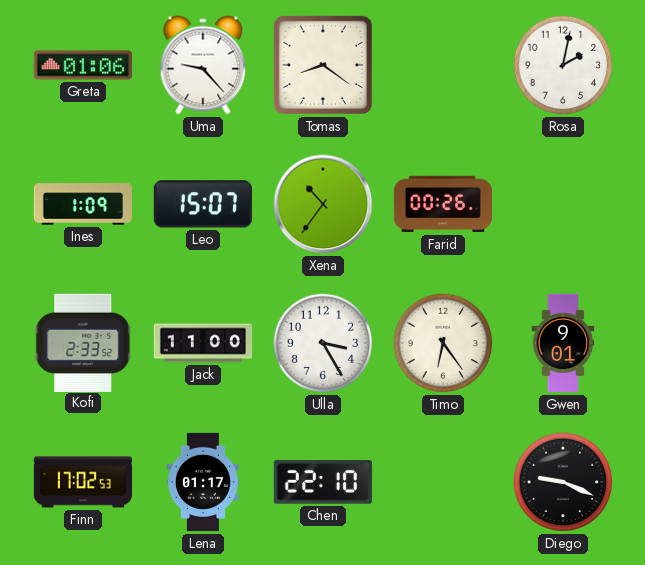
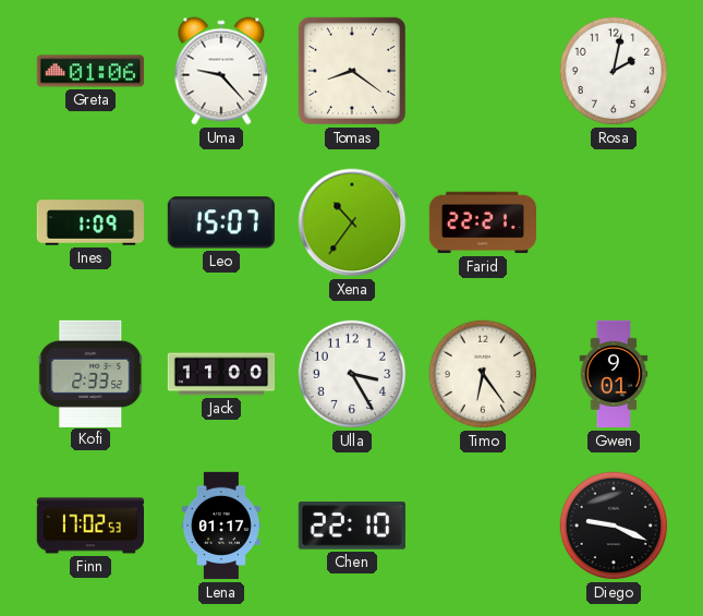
Farid: 00:26 -> 22:21 (482, 222)
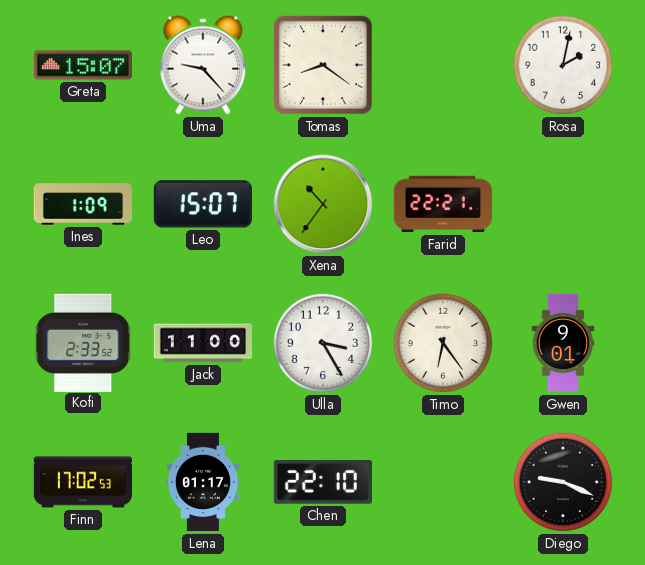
Greta: 01:06 -> 15:07 (82, 65)
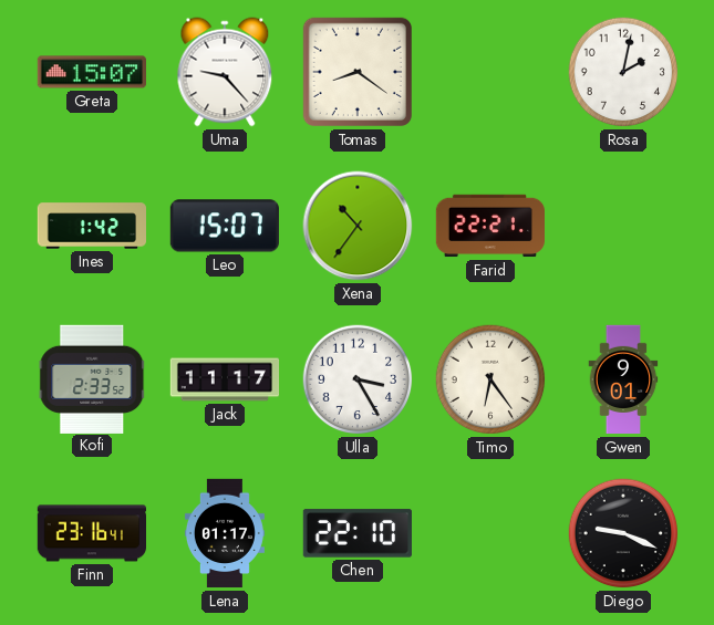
Ines: 1:09 -> 1:42 (92, 226)
Jack: 11:00 -> 11:17 (225, 379)
Finn: 17:02 -> 23:16 (91, 533)
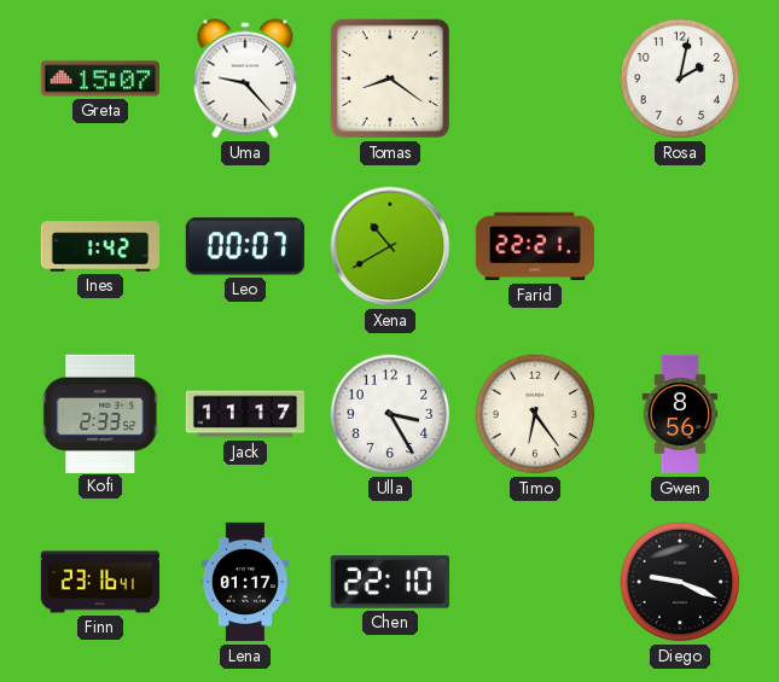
Leo: 15:07 -> 00:07 (245, 246)
Xena: 10:36 -> 10:40 (390, 246)
Gwen: 9:01 -> 8:56 (680, 414)
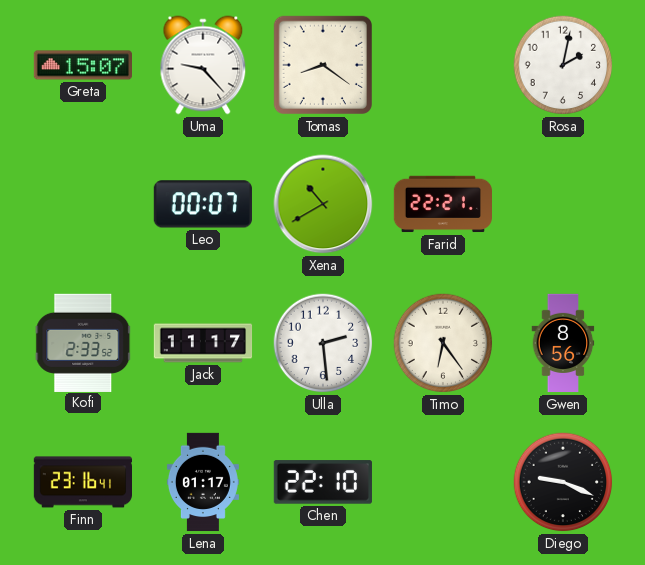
Ines: 1:42 -> none (100, 246)
Ulla: 3:25 -> 2:29 (323, 343)
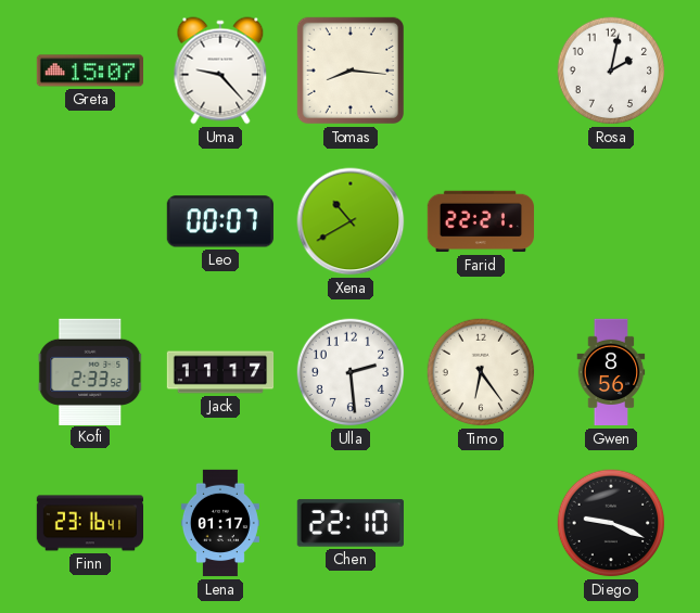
Tomas: 8:21 -> 8:16 (351, 71)
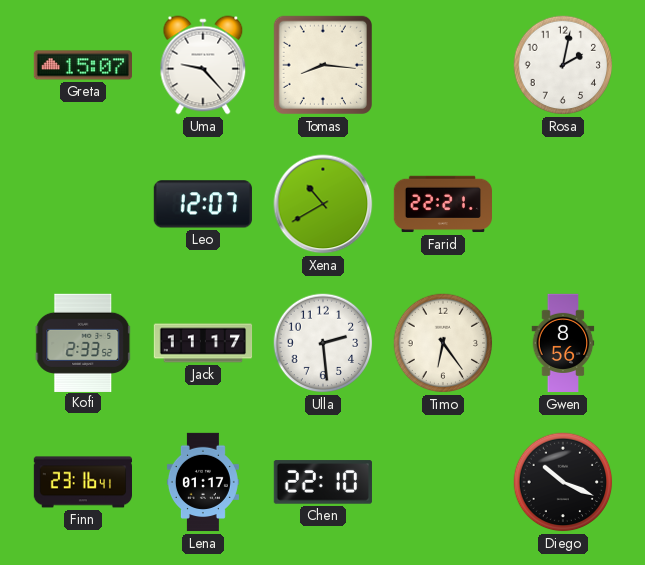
Leo: 00:07 -> 12:07 (203, 204)
Diego: 9:19 -> 10:19 (563, 482)
